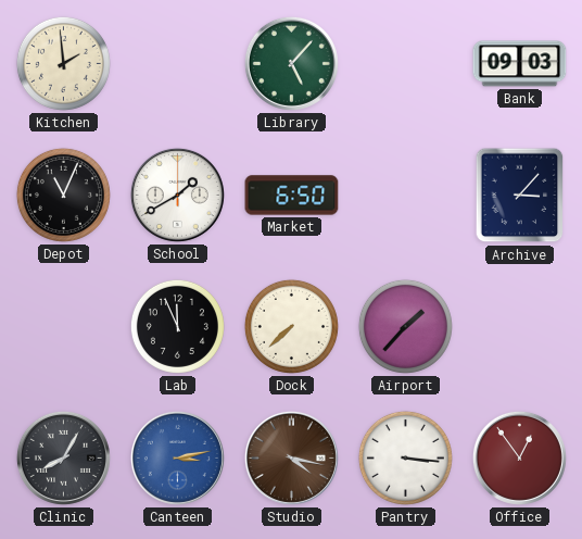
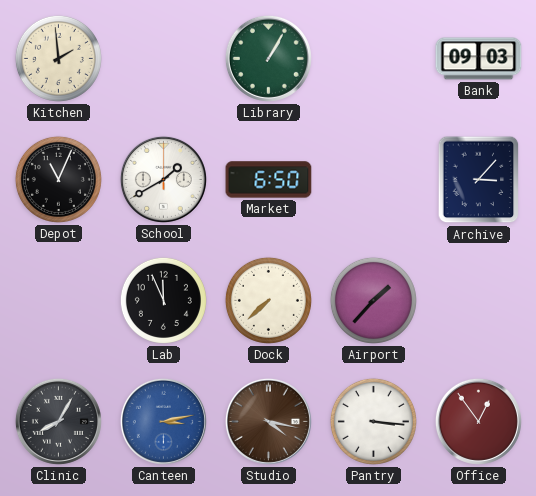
Library: 5:07 -> 1:05 (268, 58)
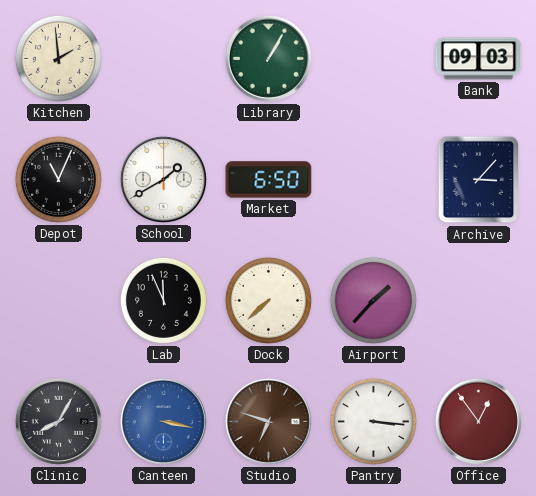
Canteen: 3:13 -> 3:17 (163, 421)
Studio: 4:17 -> 6:48 (268, 421)
